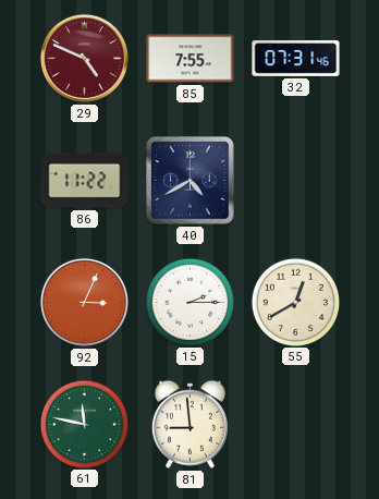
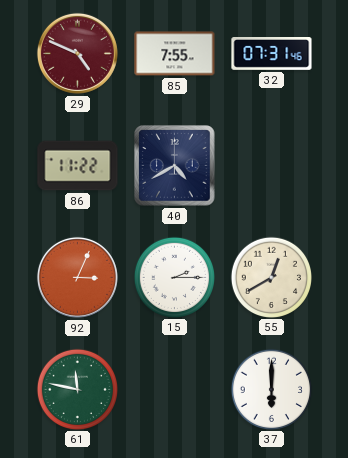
81: 8:59 -> none (189, 424)
37: none -> 6:00 (271, 389)
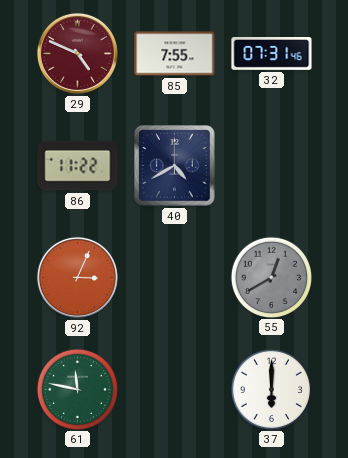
15: 2:15 -> none (174, 277)
55 dial: cream -> grey (271, 277)
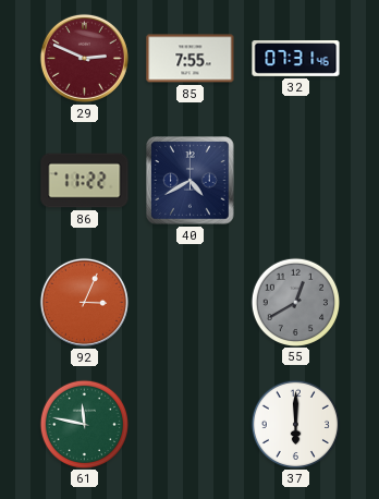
29: 4:49 -> 2:49 (84, 58)
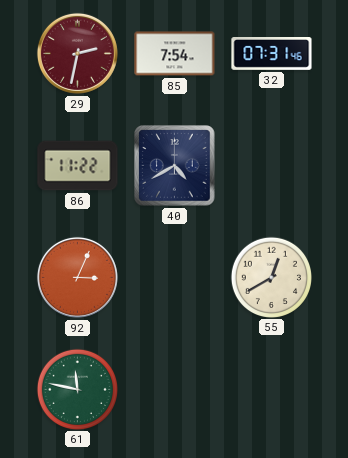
29: 2:49 -> 2:32 (77, 53)
85: 7:55 -> 7:54 (175, 54)
55 dial: grey -> cream (271, 277)
37: 6:00 -> none (295, 424)
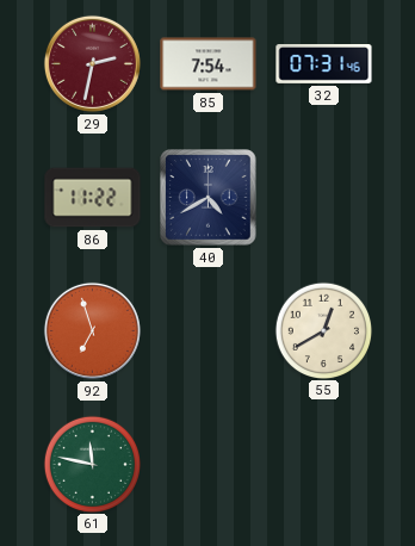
92: 3:04 -> 6:57 (92, 330)
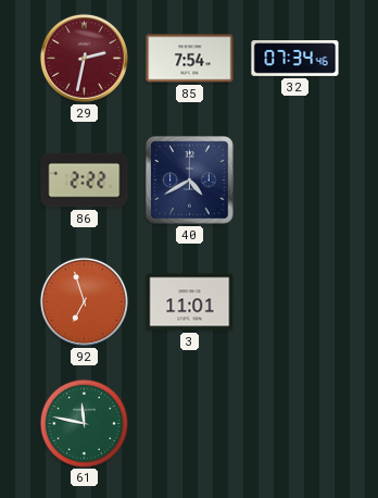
32: 07:31 -> 07:34 (295, 59)
86: 11:22 -> 2:22 (85, 180)
3: none -> 11:01 (190, 302)
55: 12:40 -> none (323, 330)
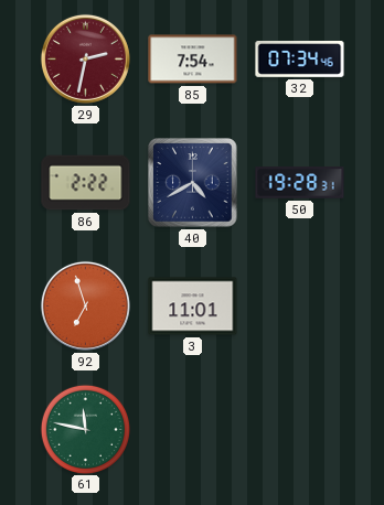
50: none -> 19:28 (300, 183)
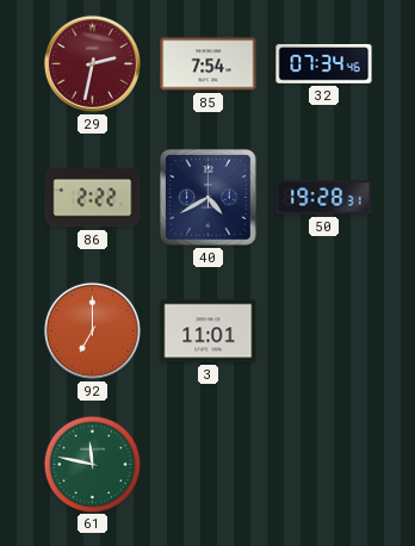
92: 6:57 -> 7:00 (92, 330)
